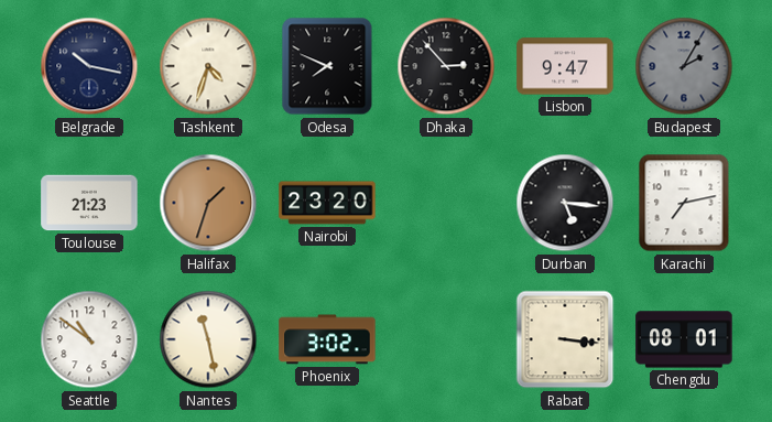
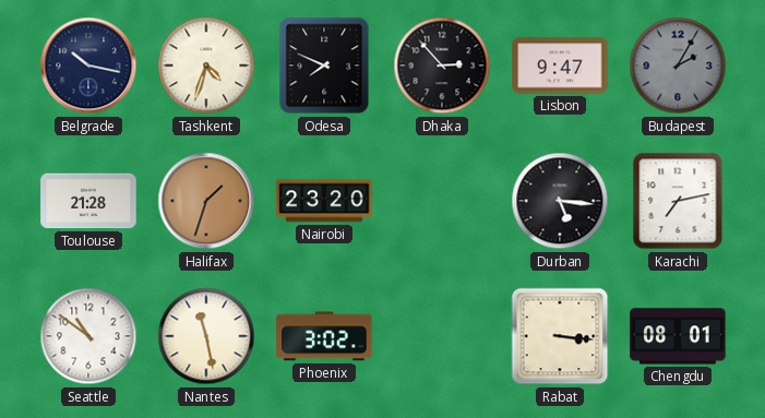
Toulouse: 21:23 -> 21:28 (88, 201)
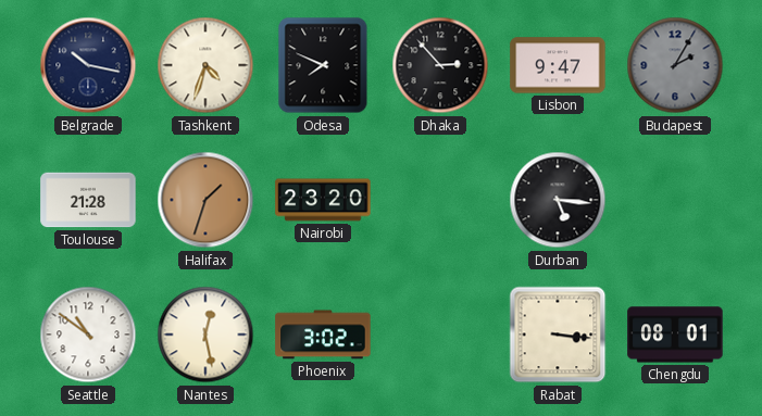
Karachi: 7:13 -> none (678, 201)
Nantes: 11:28 -> 12:28 (205, 335)
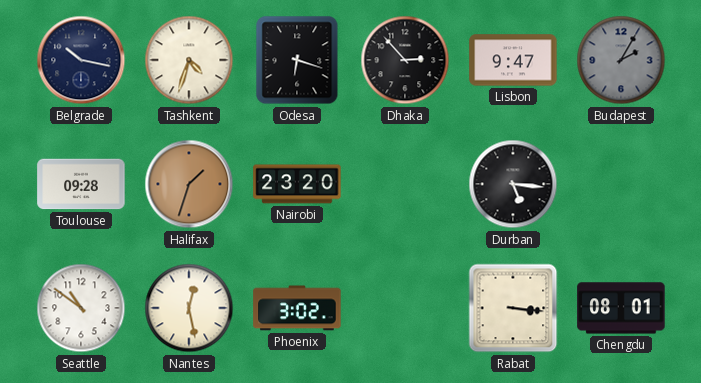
Odesa: 7:49 -> 6:18 (297, 60)
Toulouse: 21:28 -> 09:28 (81, 184)
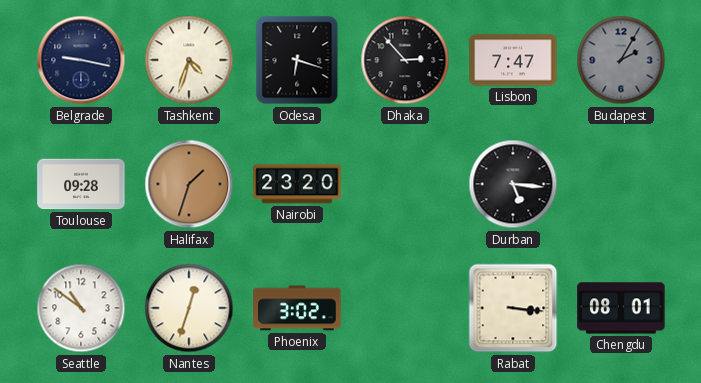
Belgrade: 10:17 -> 9:17 (81, 60)
Lisbon: 9:47 -> 7:47 (513, 60)
Nantes: 12:28 -> 12:33 (189, 308)
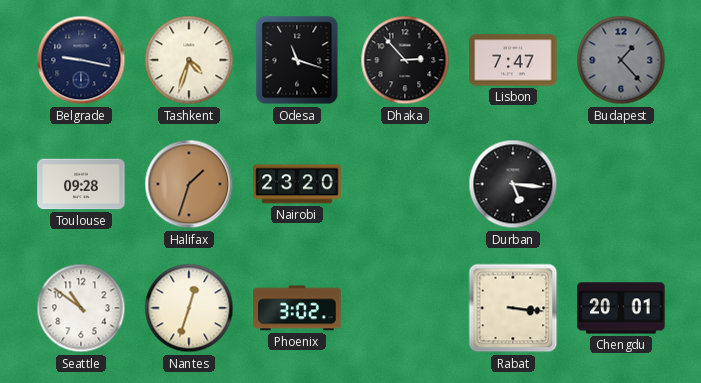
Odesa: 6:18 -> 11:18 (297, 60)
Budapest: 2:05 -> 1:23 (621, 60)
Chengdu: 08:01 -> 20:01 (621, 308)
